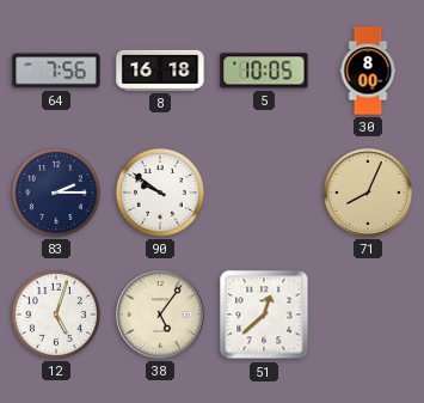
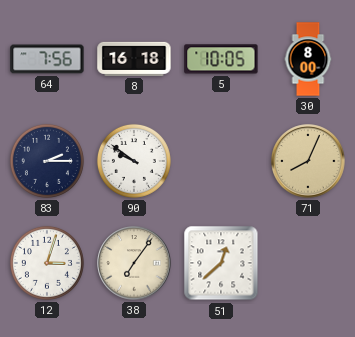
12: 5:03 -> 3:03 (47, 263)
38: 5:06 -> 7:06 (134, 263)
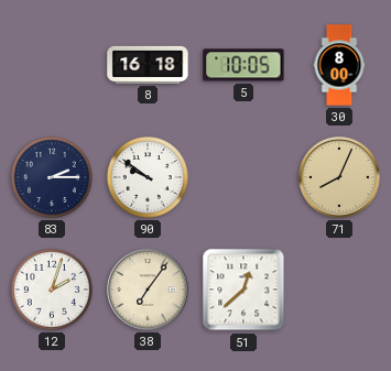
64: 7:56 -> none (47, 59)
12: 3:03 -> 2:03 (52, 290)
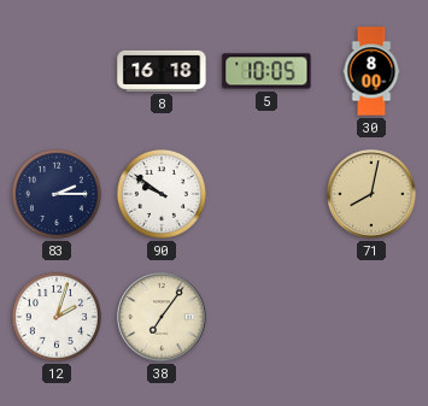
71: 8:04 -> 8:02 (371, 194)
51: 12:38 -> none (243, 290)
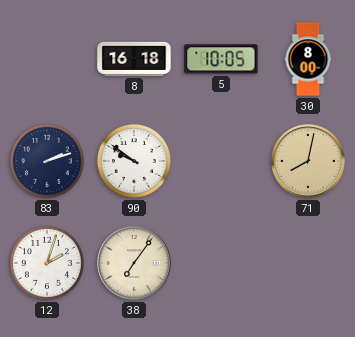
83: 2:15 -> 2:12 (47, 161)
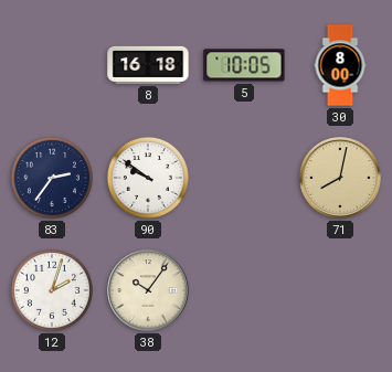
83: 2:12 -> 2:36 (52, 178)
38: 7:06 -> 10:06 (148, 290)
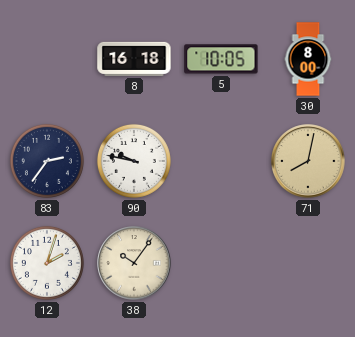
90: 9:51 -> 9:47 (134, 161)
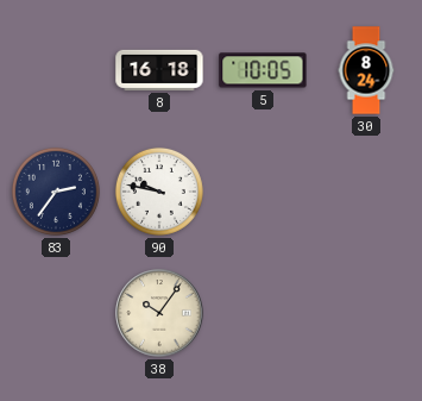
30: 8:00 -> 8:24 (366, 70)
71: 8:02 -> none (308, 161)
12: 2:03 -> none (47, 263)
